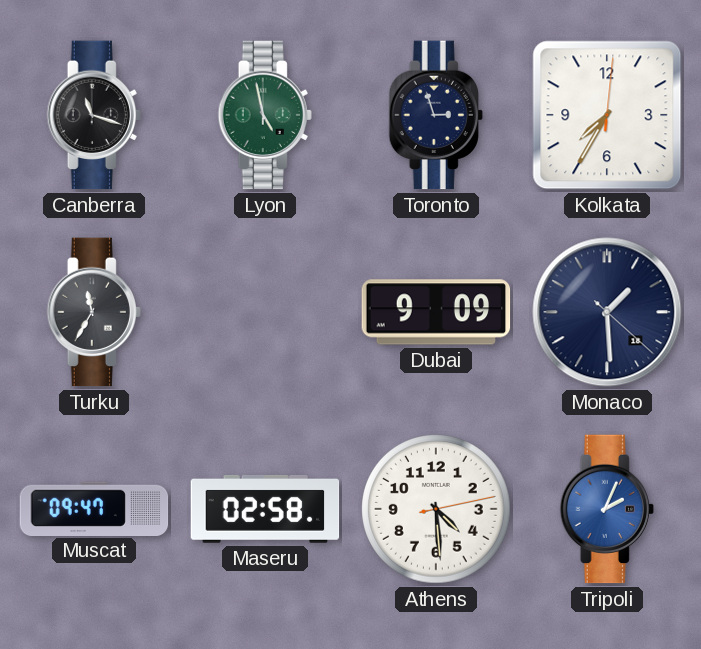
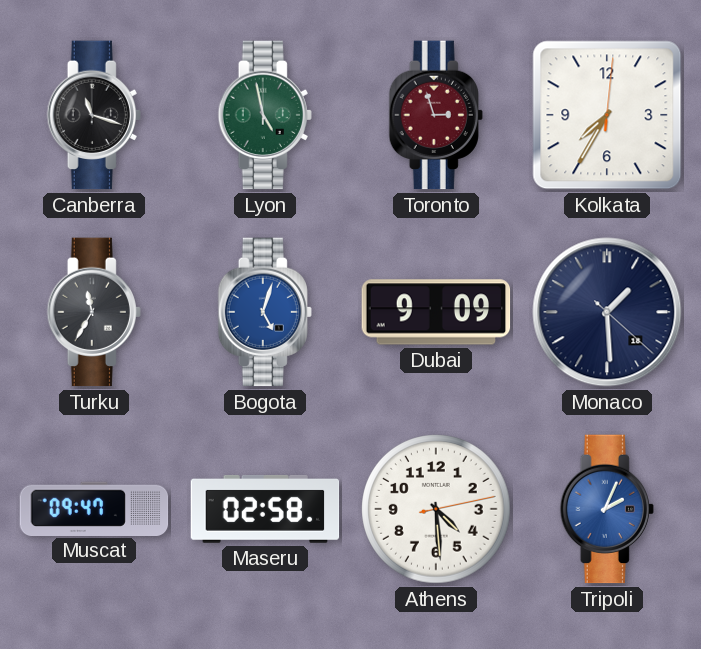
Toronto dial: navy -> burgundy (436, 115)
Bogota: none -> 5:03 (265, 312)
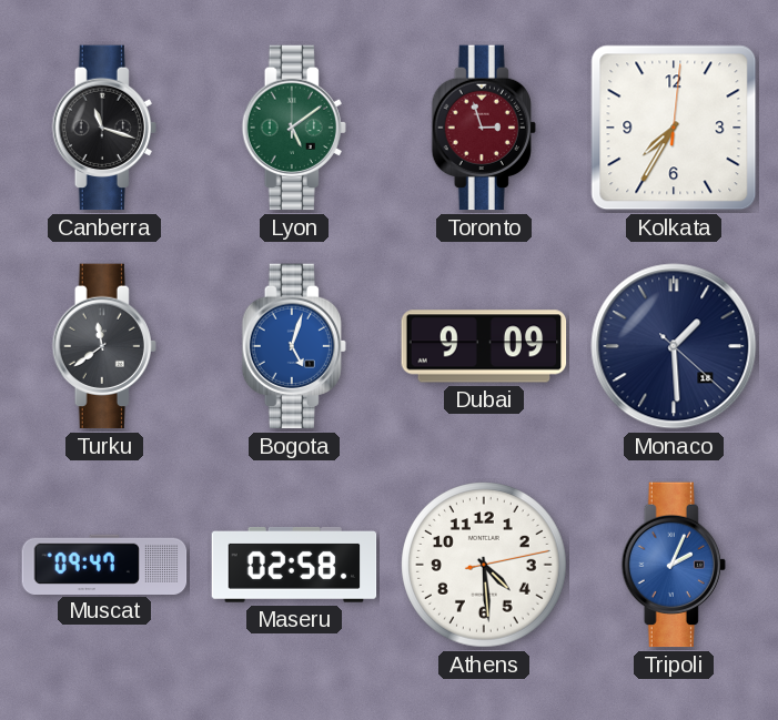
Lyon: 4:58 -> 5:09 (294, 128)
Turku: 11:35 -> 11:39 (104, 346)
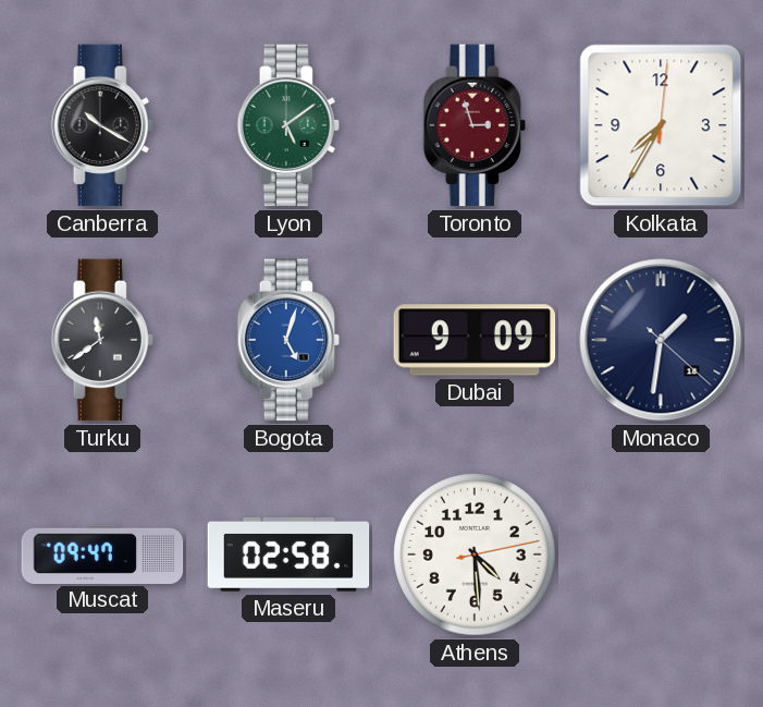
Canberra: 11:18 -> 10:20 (102, 125)
Monaco: 1:29 -> 1:31 (661, 340)
Tripoli: 2:04 -> none (674, 565)
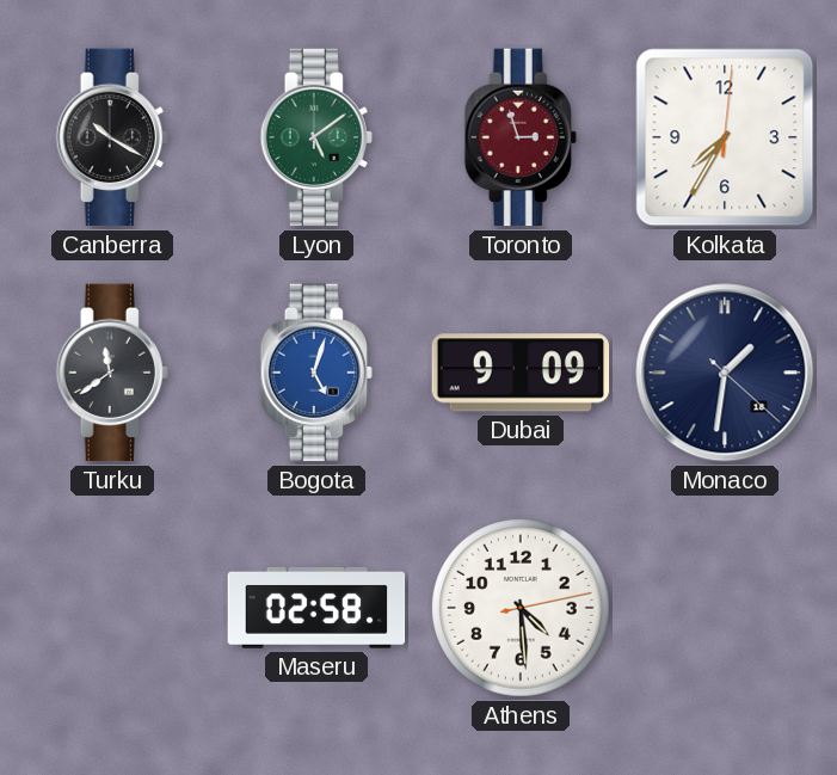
Muscat: 09:47 -> none (102, 553)
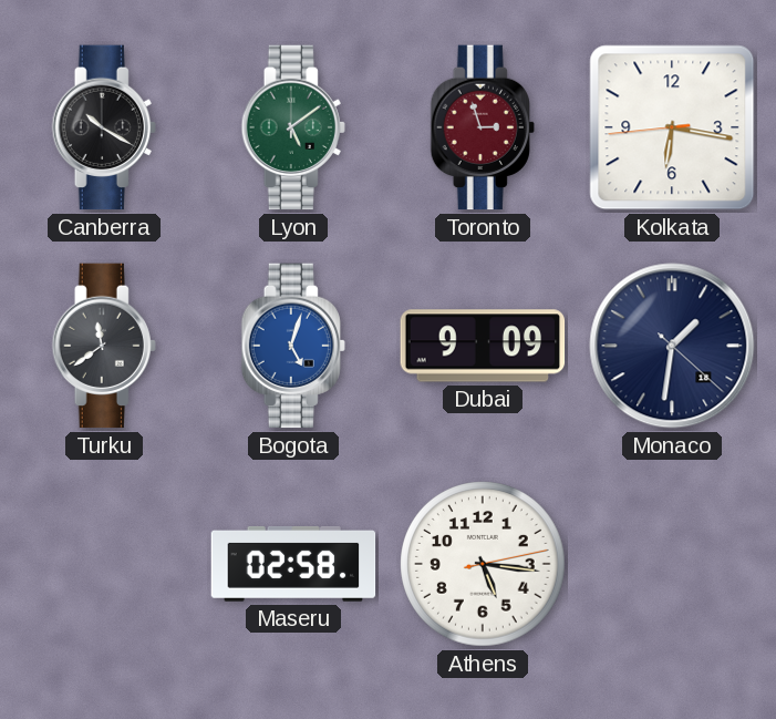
Kolkata: 7:35 -> 6:16 (672, 127)
Athens: 4:29 -> 5:16 (483, 564)
